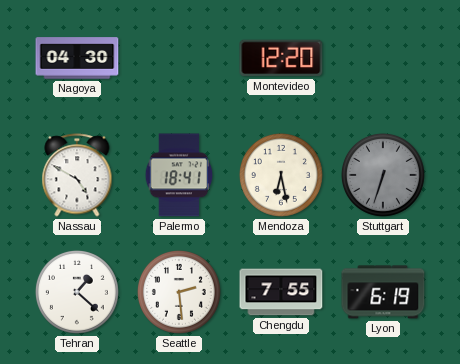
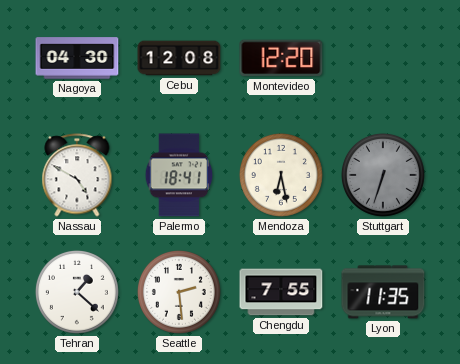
Cebu: none -> 12:08 (179, 58)
Lyon: 6:19 -> 11:35 (383, 292)
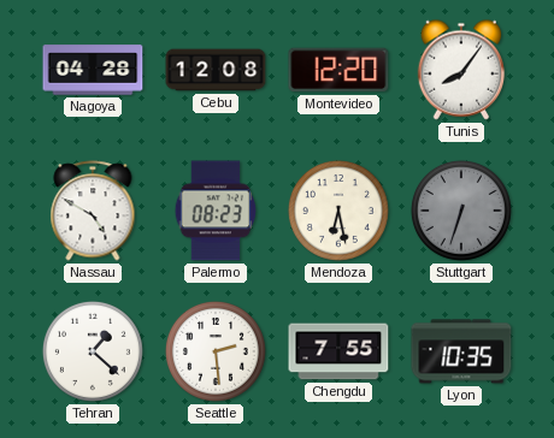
Nagoya: 04:30 -> 04:28 (93, 70)
Tunis: none -> 8:06 (461, 70)
Palermo: 18:41 -> 08:23 (216, 211)
Lyon: 11:35 -> 10:35 (461, 351)
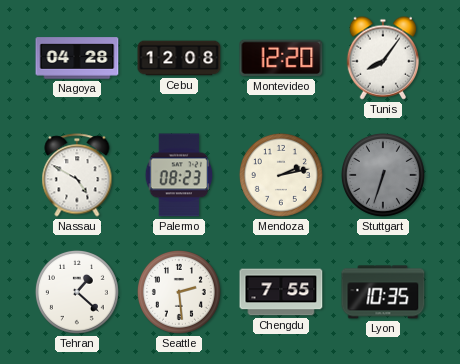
Mendoza: 6:28 -> 2:13 (281, 175)
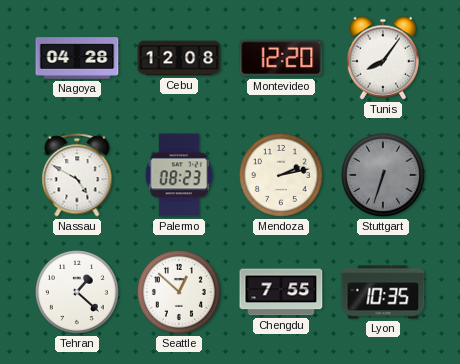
Seattle: 2:29 -> 12:52 (179, 292)
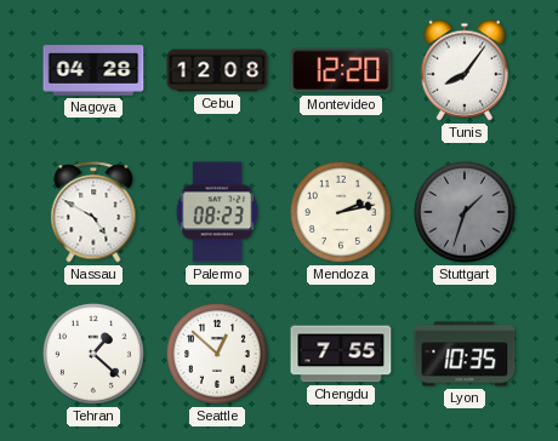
Stuttgart: 6:33 -> 1:33 (465, 212)
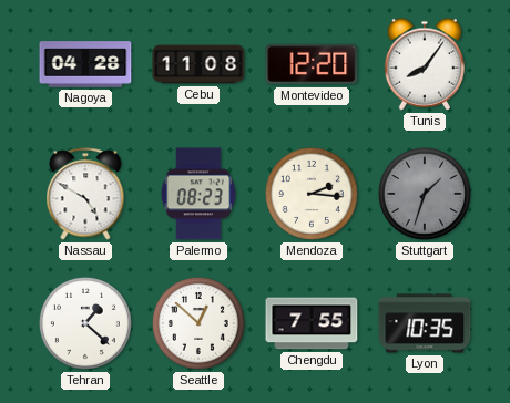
Cebu: 12:08 -> 11:08 (198, 64)
Mendoza: 2:13 -> 2:16 (312, 194)
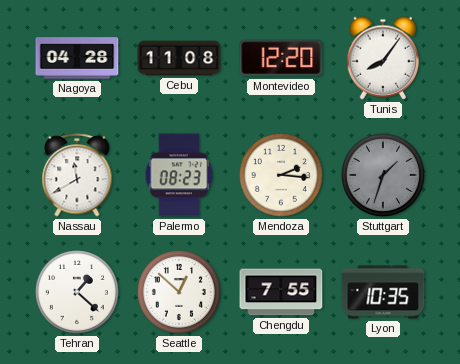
Nassau: 4:50 -> 11:40 (77, 175)
